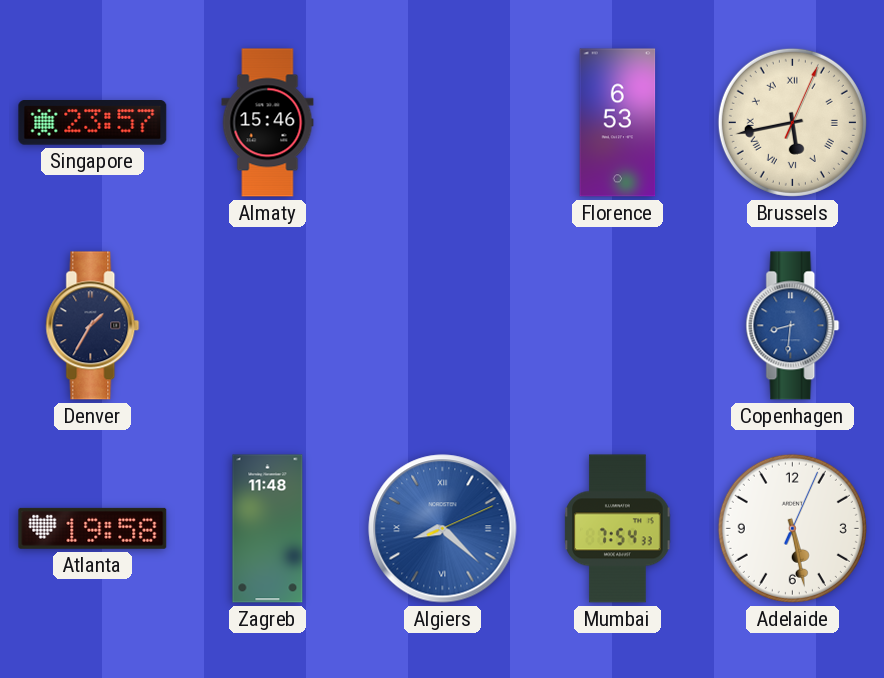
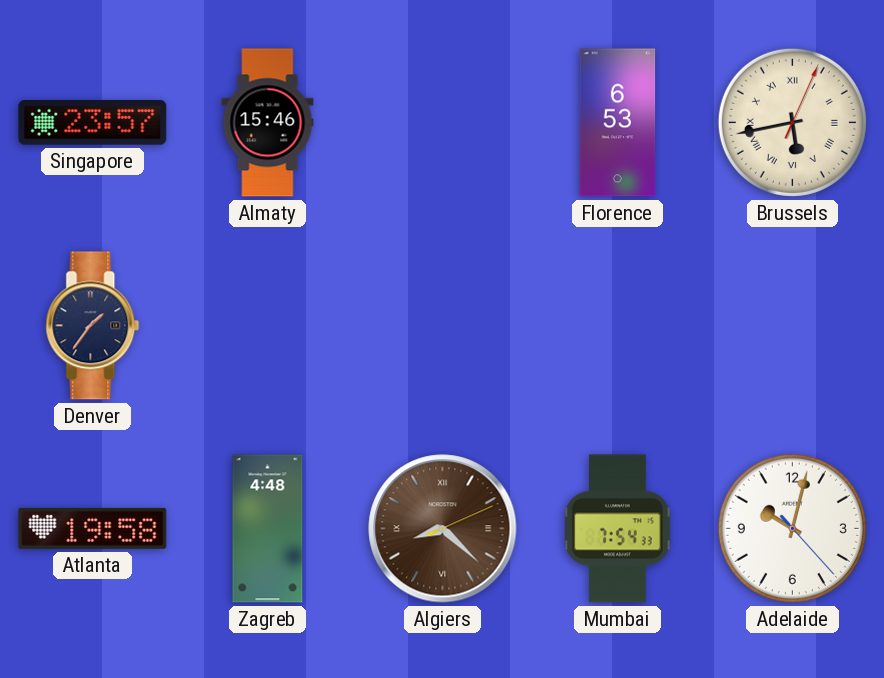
Denver: 1:35 -> 1:36 (93, 326)
Copenhagen: 8:31 -> none (793, 326)
Zagreb: 11:48 -> 4:48 (268, 529)
Algiers dial: blue -> brown (443, 529)
Adelaide: 5:28 -> 10:02 (792, 528)
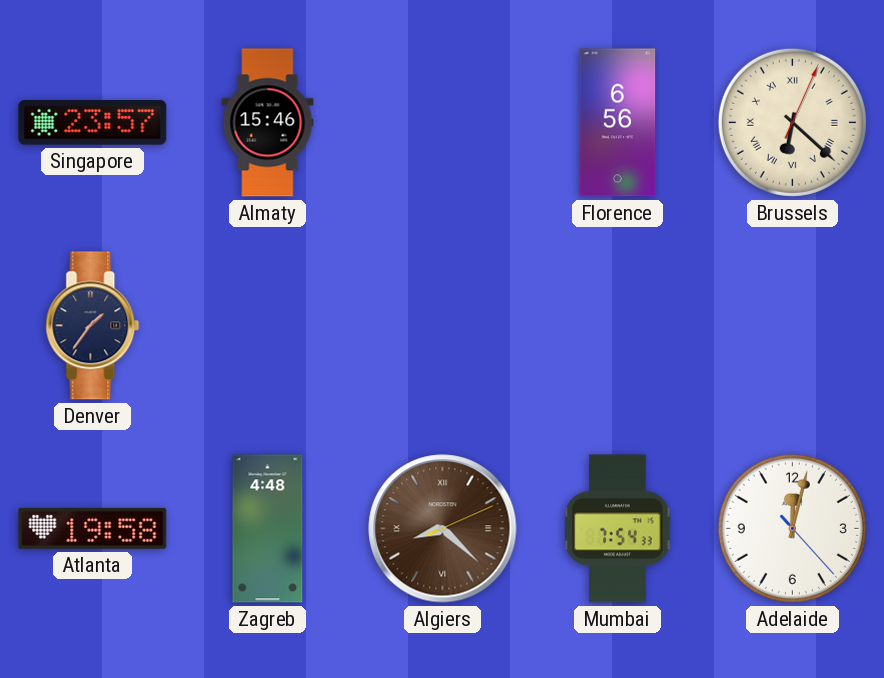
Florence: 6:53 -> 6:56 (618, 123)
Brussels: 5:43 -> 6:22 (792, 122)
Adelaide: 10:02 -> 12:02 (792, 528)
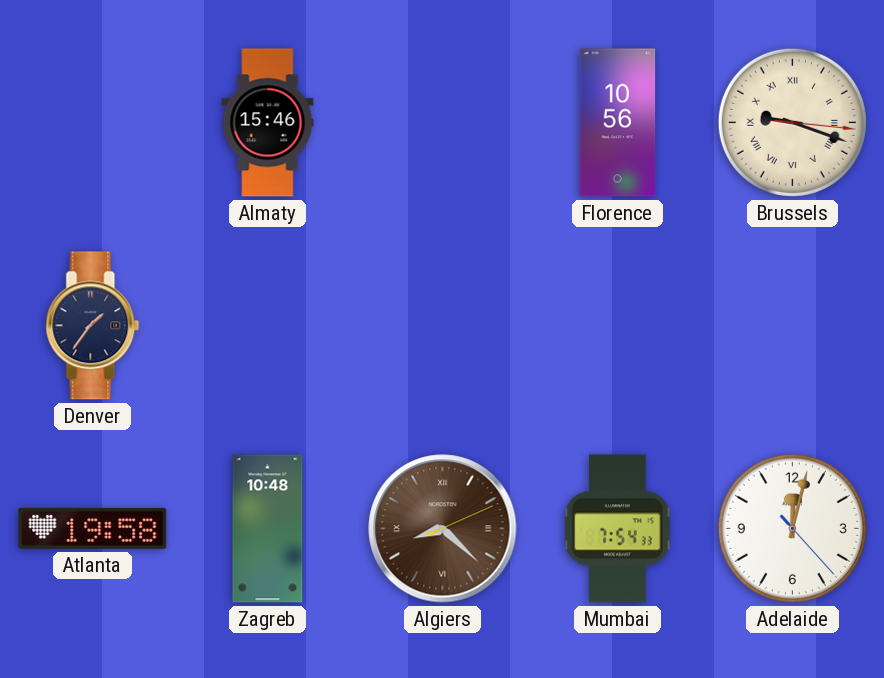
Singapore: 23:57 -> none (93, 123)
Florence: 6:56 -> 10:56 (618, 123)
Brussels: 6:22 -> 9:18 (792, 122)
Zagreb: 4:48 -> 10:48 (268, 529)
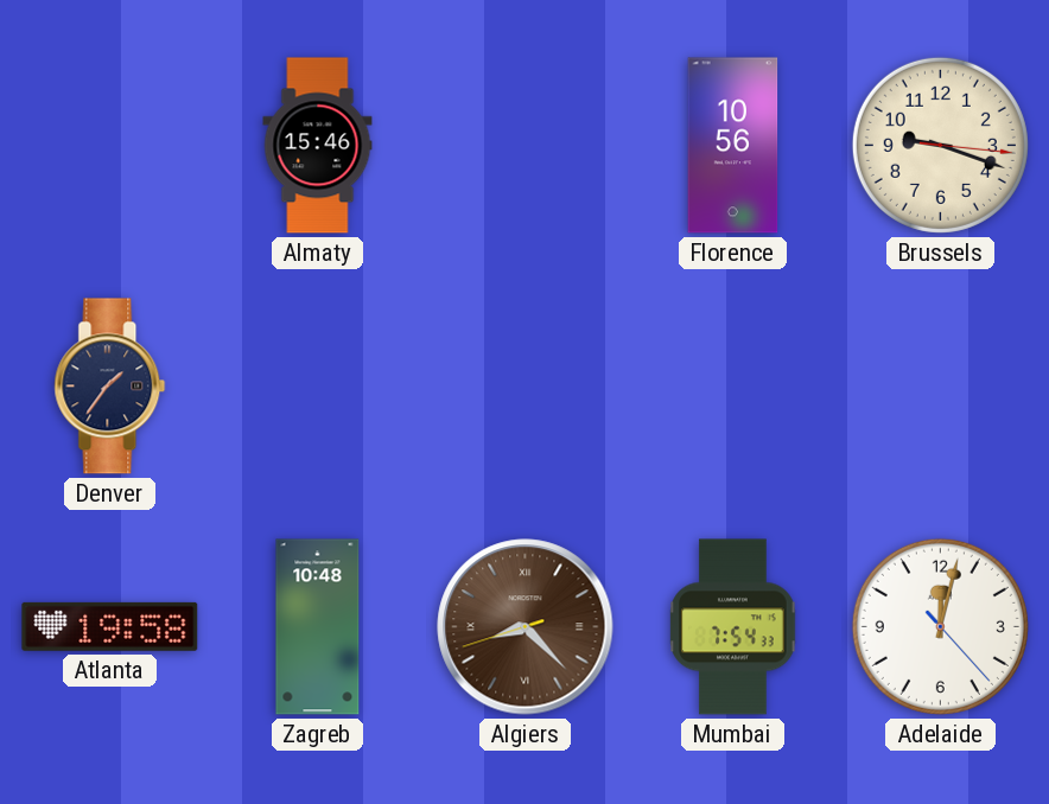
Brussels numerals: Roman -> Arabic (940, 145)
Algiers: 8:22:11 -> 8:22:42 (526, 627)
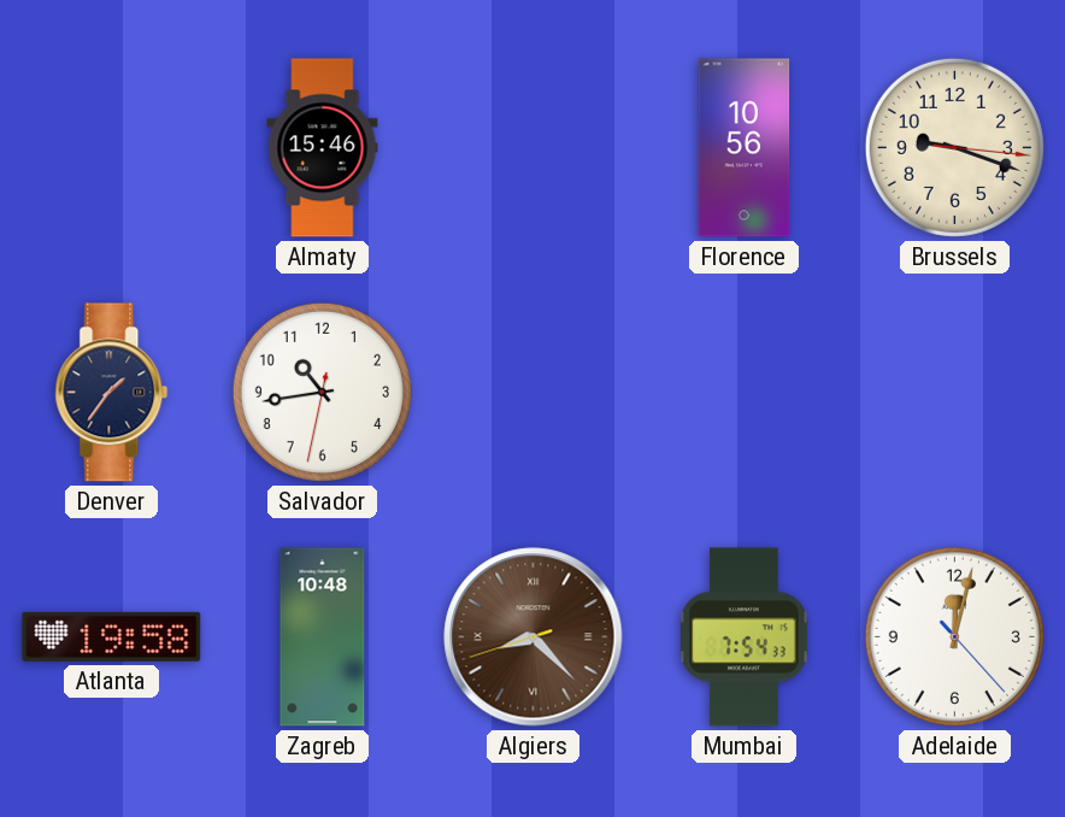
Salvador: none -> 10:43 (322, 392)
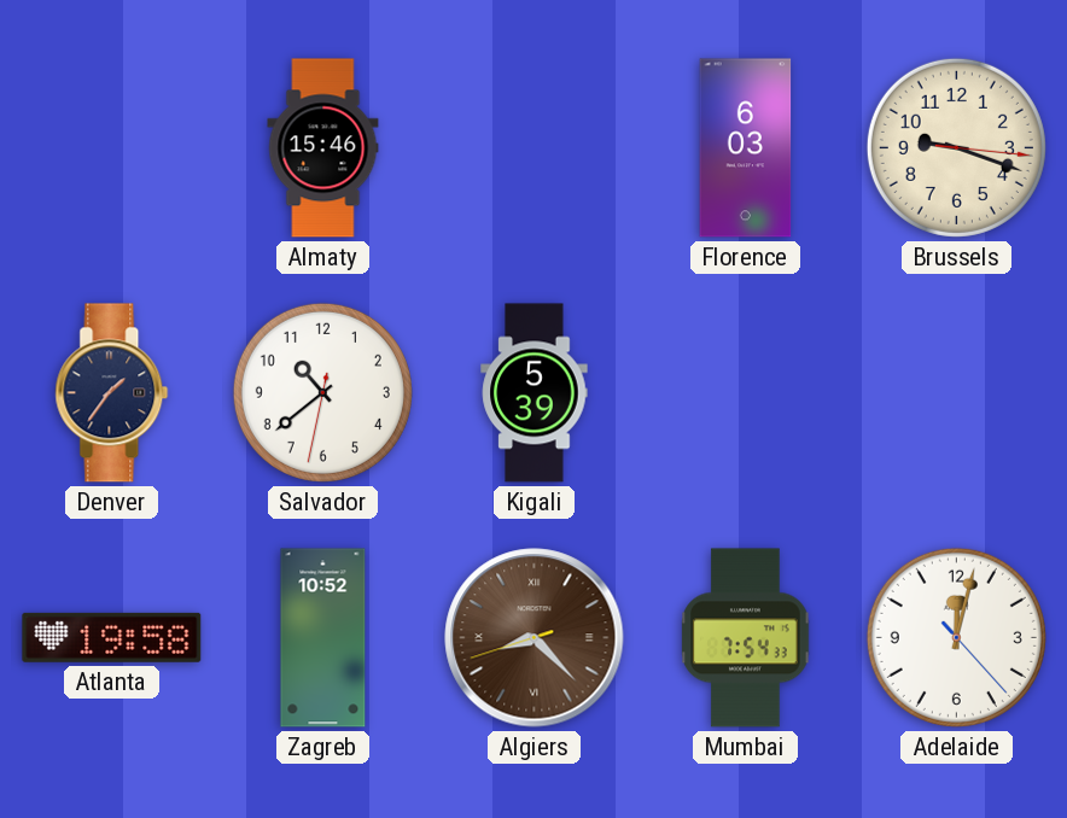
Florence: 10:56 -> 6:03 (746, 148)
Salvador: 10:43 -> 10:38 (322, 392)
Kigali: none -> 5:39 (535, 393)
Zagreb: 10:48 -> 10:52 (323, 638)
